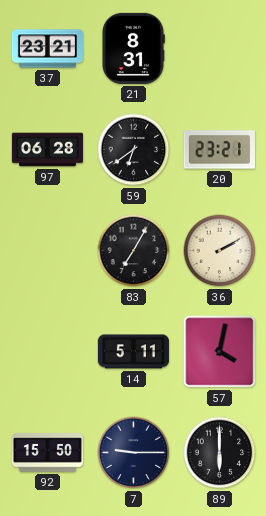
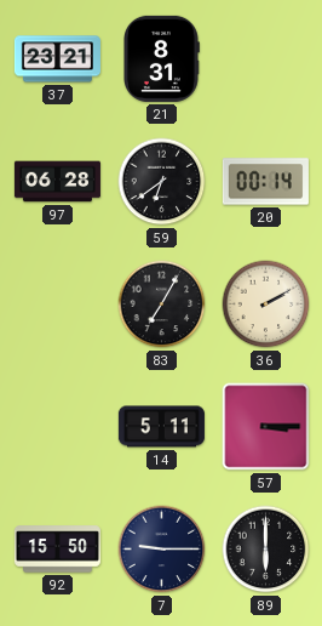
20: 23:21 -> 00:14 (265, 182)
57: 4:02 -> 3:15 (266, 427)
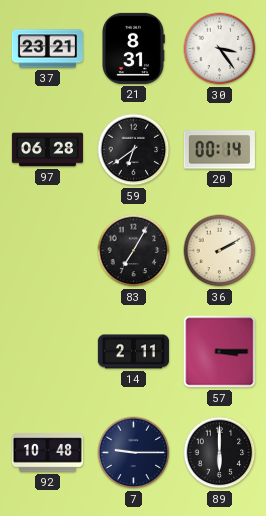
30: none -> 3:24 (220, 49)
14: 5:11 -> 2:11 (133, 352)
92: 15:50 -> 10:48 (47, 453)
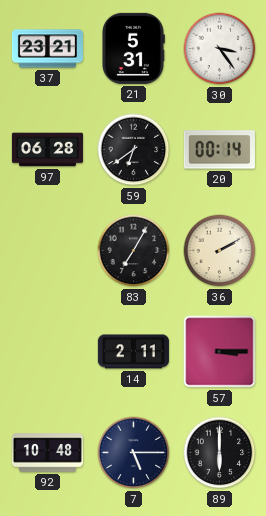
21: 8:31 -> 5:31 (134, 48)
7: 9:15 -> 5:15 (134, 453)
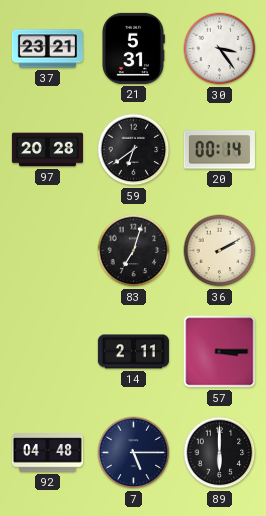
97: 06:28 -> 20:28 (47, 150)
83: 7:05 -> 7:03 (134, 251)
92: 10:48 -> 04:48 (47, 453)
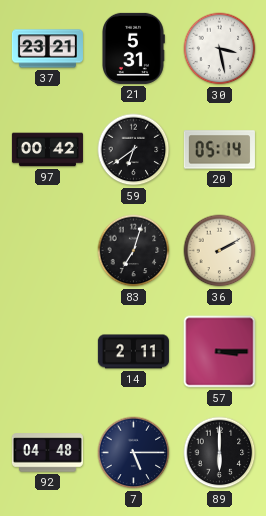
30: 3:24 -> 3:28 (220, 49)
97: 20:28 -> 00:42 (47, 150)
20: 00:14 -> 05:14 (219, 150)
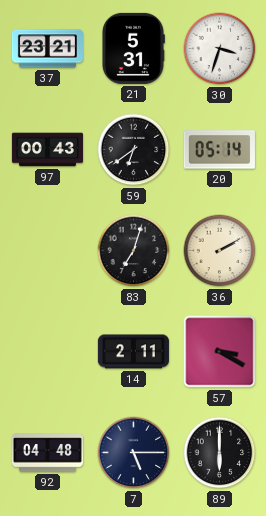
30: 3:28 -> 3:33 (220, 49)
97: 00:42 -> 00:43 (47, 150)
57: 3:15 -> 3:20 (220, 352)
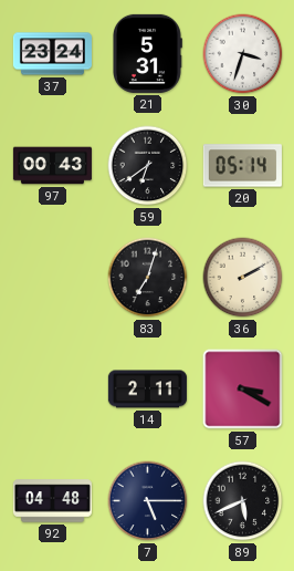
37: 23:21 -> 23:24 (52, 54)
89: 6:00 -> 5:41 (243, 501)
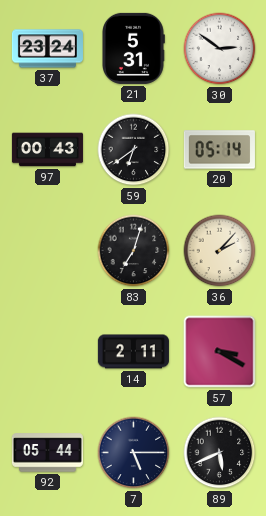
30: 3:33 -> 2:51 (220, 49)
36: 2:10 -> 2:07 (220, 251)
92: 04:48 -> 05:44 (47, 453)
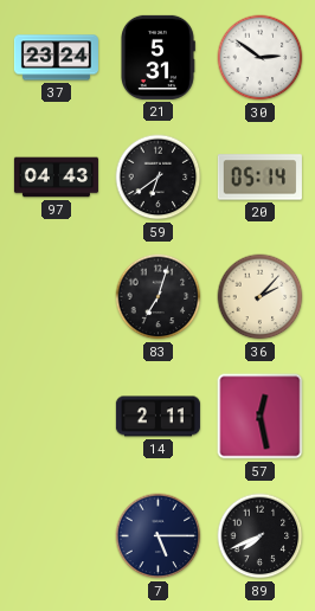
97: 00:43 -> 04:43 (56, 178)
57: 3:20 -> 12:28 (261, 417)
92: 05:44 -> none (47, 453)
89: 5:41 -> 7:41 (261, 536)
